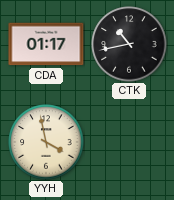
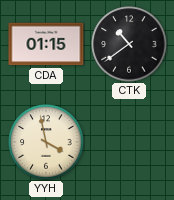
CDA: 01:17 -> 01:15 (46, 44)
CTK: 10:43 -> 10:39 (129, 44)
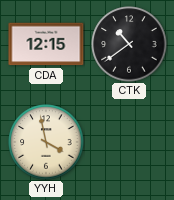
CDA: 01:15 -> 12:15 (46, 44)
